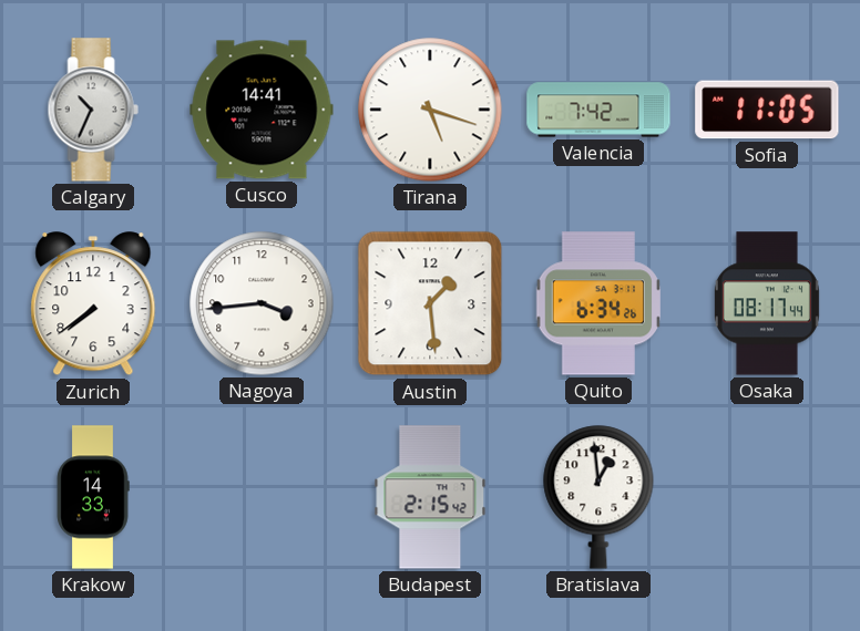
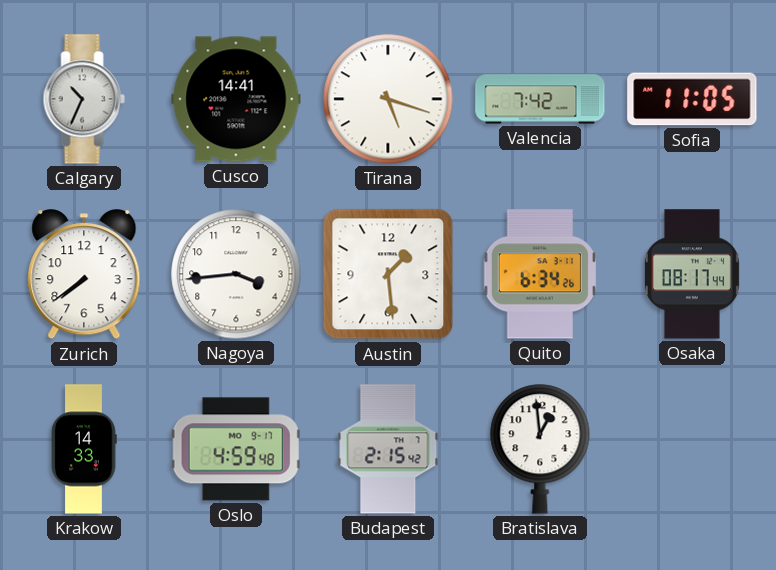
Oslo: none -> 4:59 (236, 449)
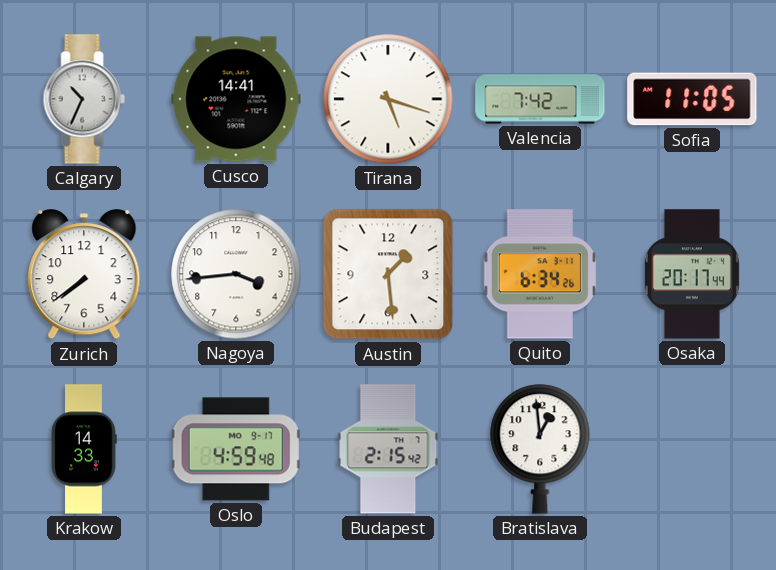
Osaka: 08:17 -> 20:17 (692, 274)
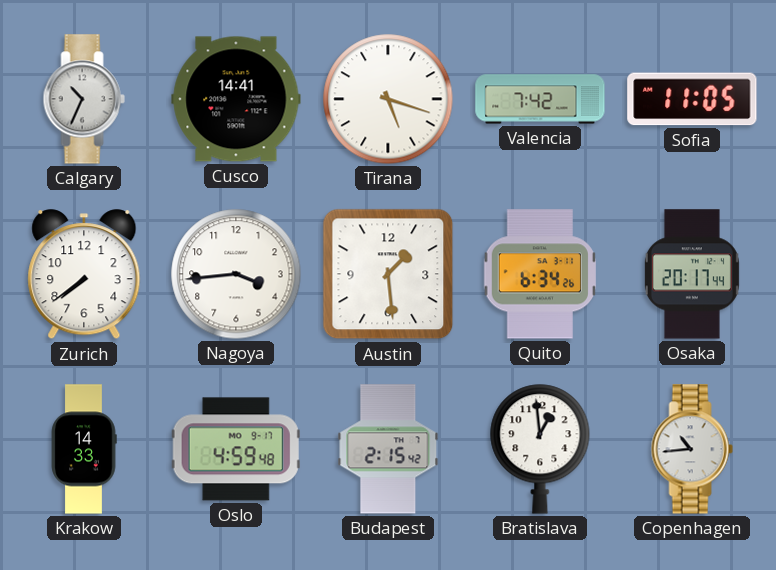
Copenhagen: none -> 10:44 (692, 449)
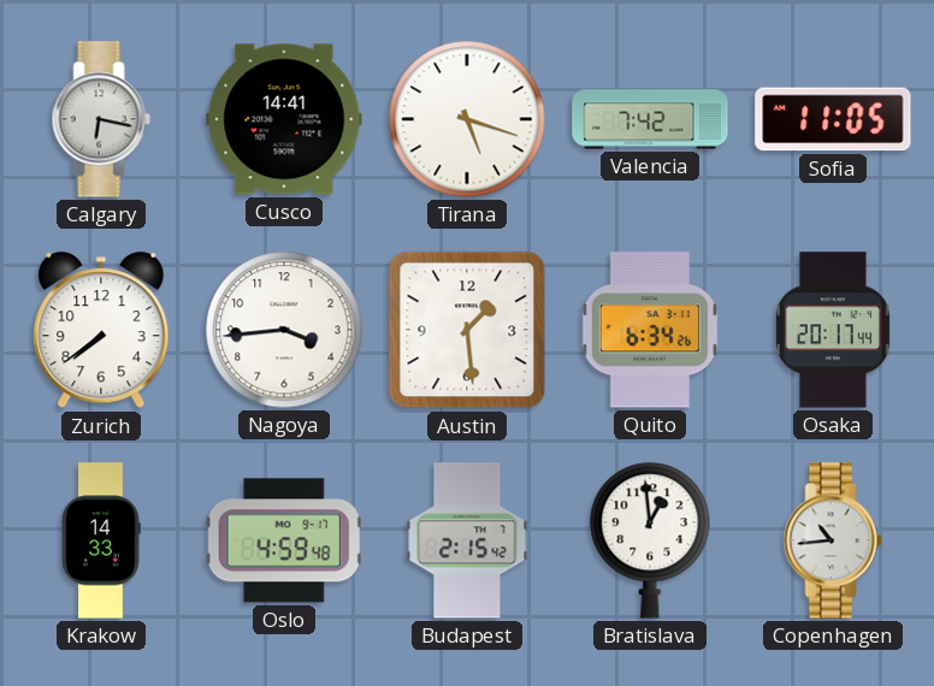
Calgary: 10:34 -> 6:17 (101, 119)
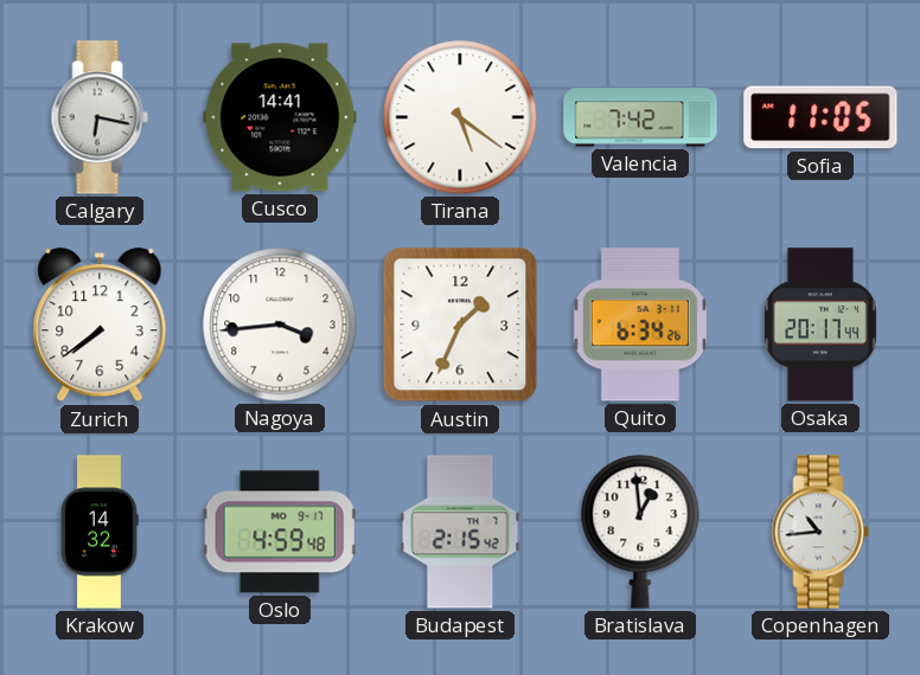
Tirana: 5:18 -> 5:21 (460, 117)
Austin: 1:29 -> 1:34 (460, 324)
Krakow: 14:33 -> 14:32 (100, 532)
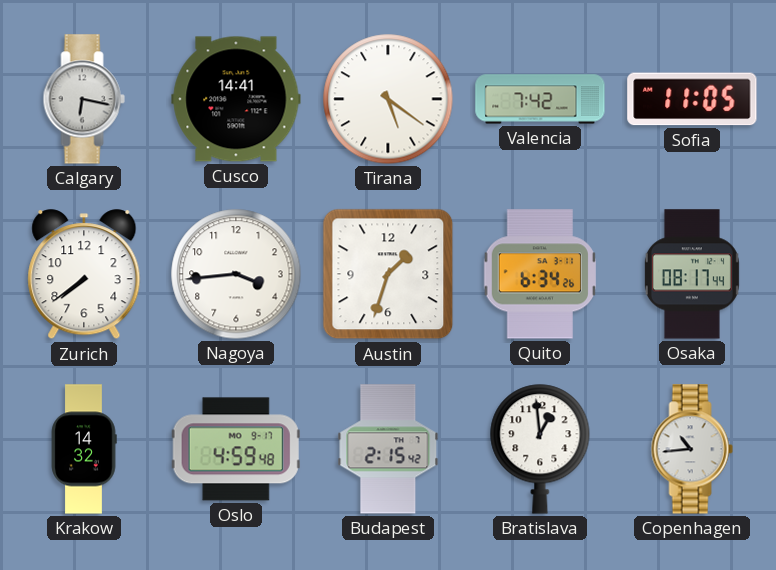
Austin: 1:34 -> 1:33 (388, 274)
Osaka: 20:17 -> 08:17 (692, 274)
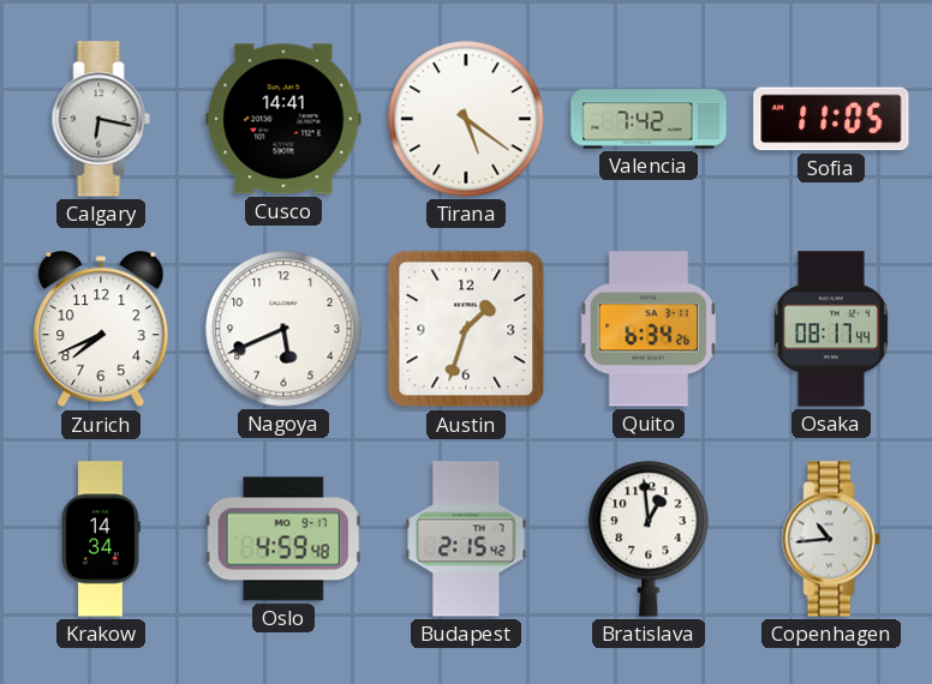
Zurich: 7:39 -> 7:41 (101, 330)
Nagoya: 3:44 -> 5:41 (283, 329)
Krakow: 14:32 -> 14:34 (101, 539)
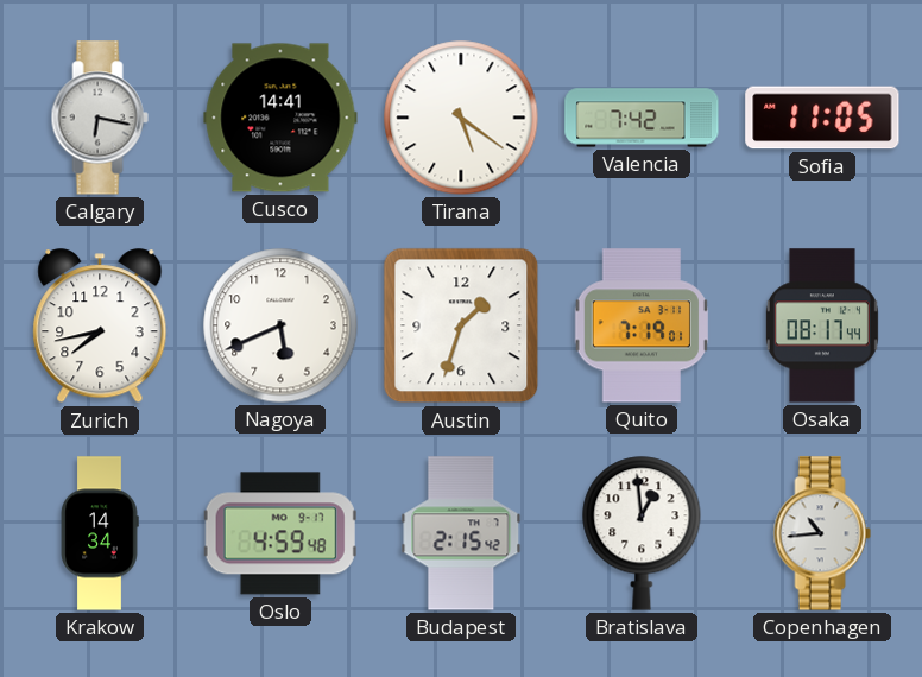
Zurich: 7:41 -> 7:43 (100, 327)
Quito: 6:34 -> 7:19 (642, 325)
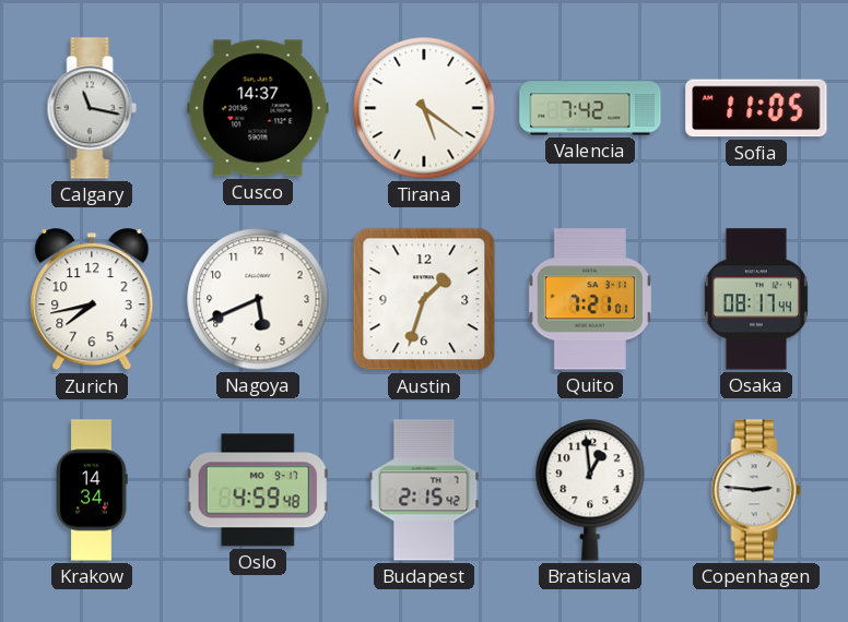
Calgary: 6:17 -> 11:17 (92, 108)
Cusco: 14:41 -> 14:37 (258, 108)
Quito: 7:19 -> 7:21 (590, 299)
Copenhagen: 10:44 -> 2:46 (756, 490)
